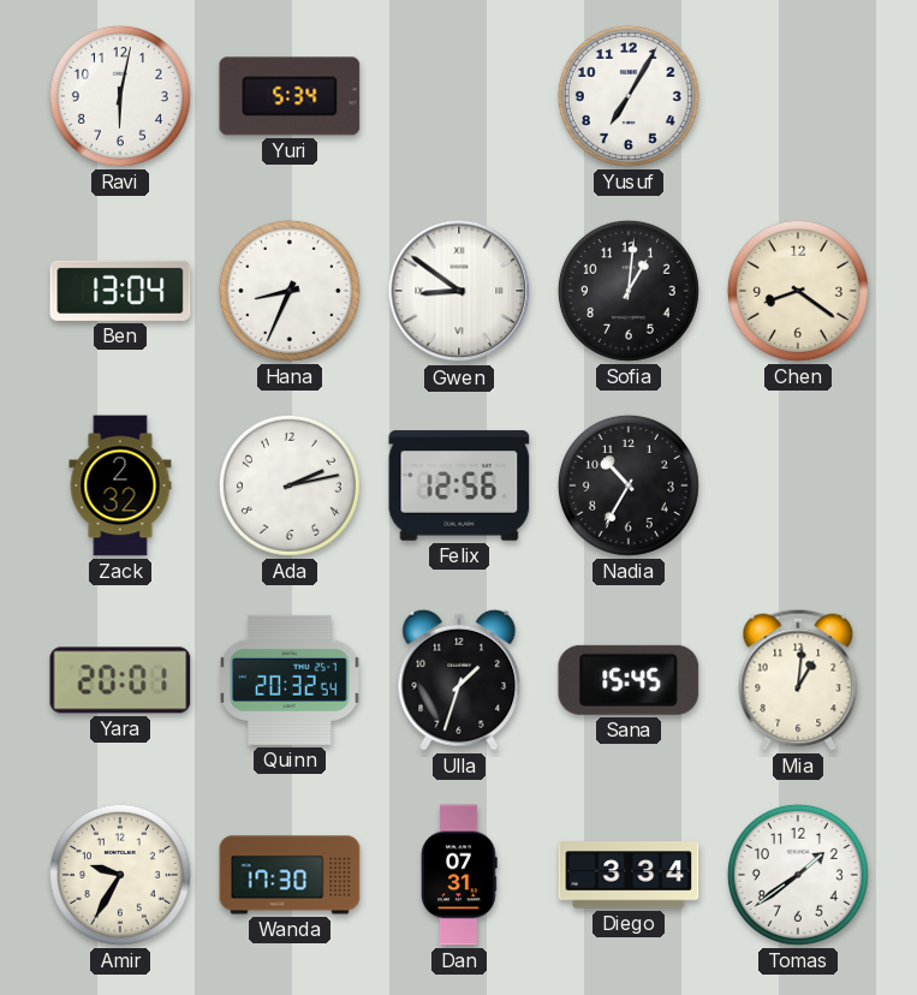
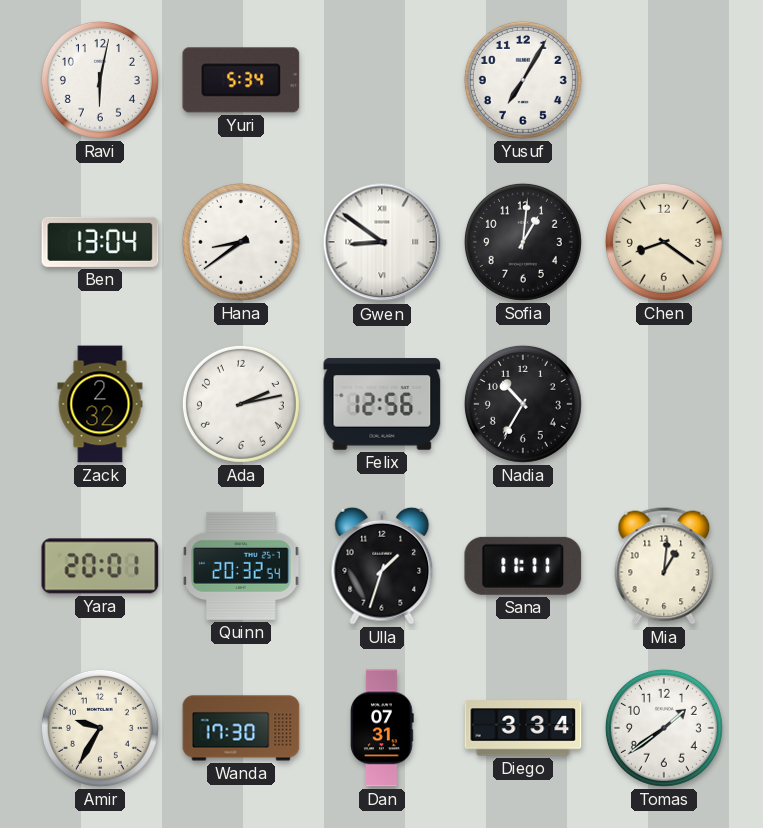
Hana: 8:34 -> 8:39 (241, 242)
Sana: 15:45 -> 11:11 (523, 566)
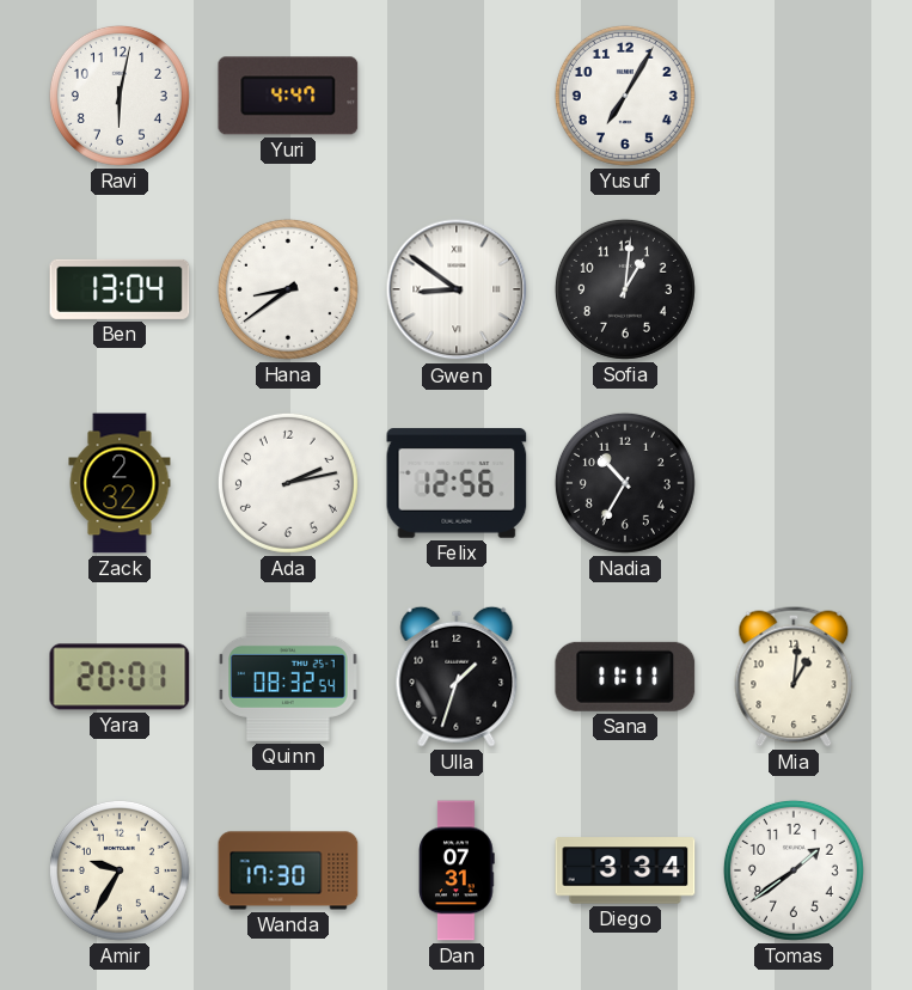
Yuri: 5:34 -> 4:47 (288, 96)
Chen: 8:21 -> none (664, 242)
Quinn: 20:32 -> 08:32 (288, 677)
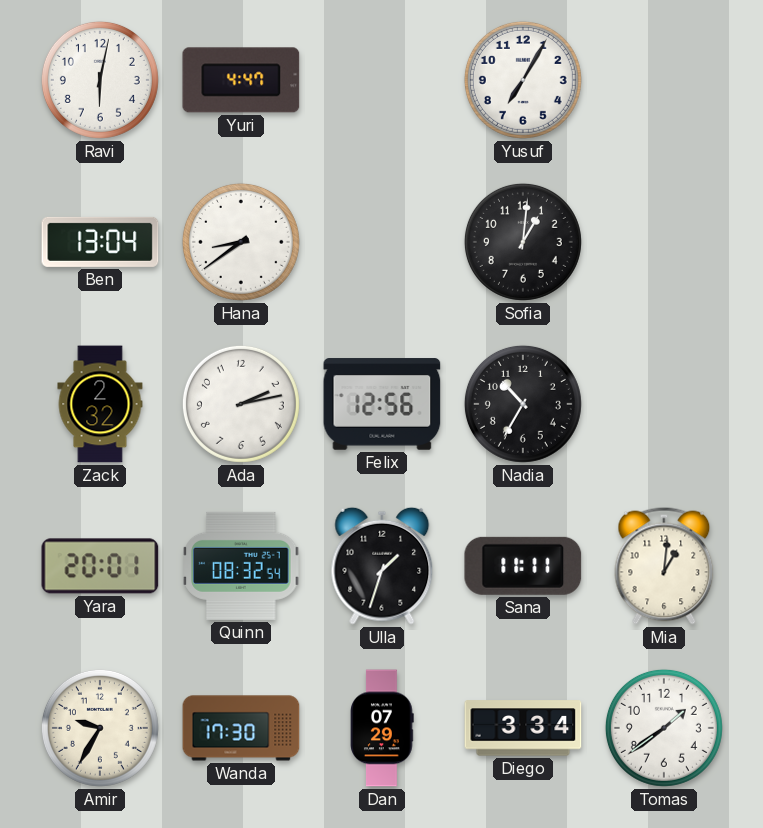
Gwen: 8:51 -> none (457, 289)
Dan: 07:31 -> 07:29 (382, 728)
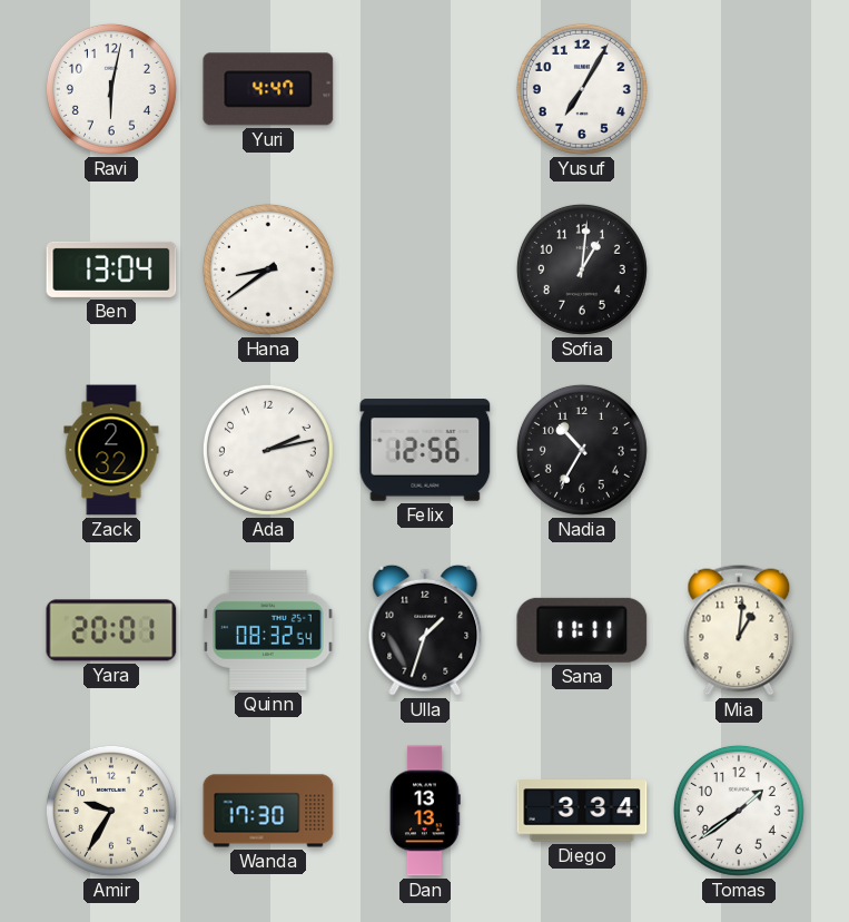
Dan: 07:29 -> 13:13 (425, 811)
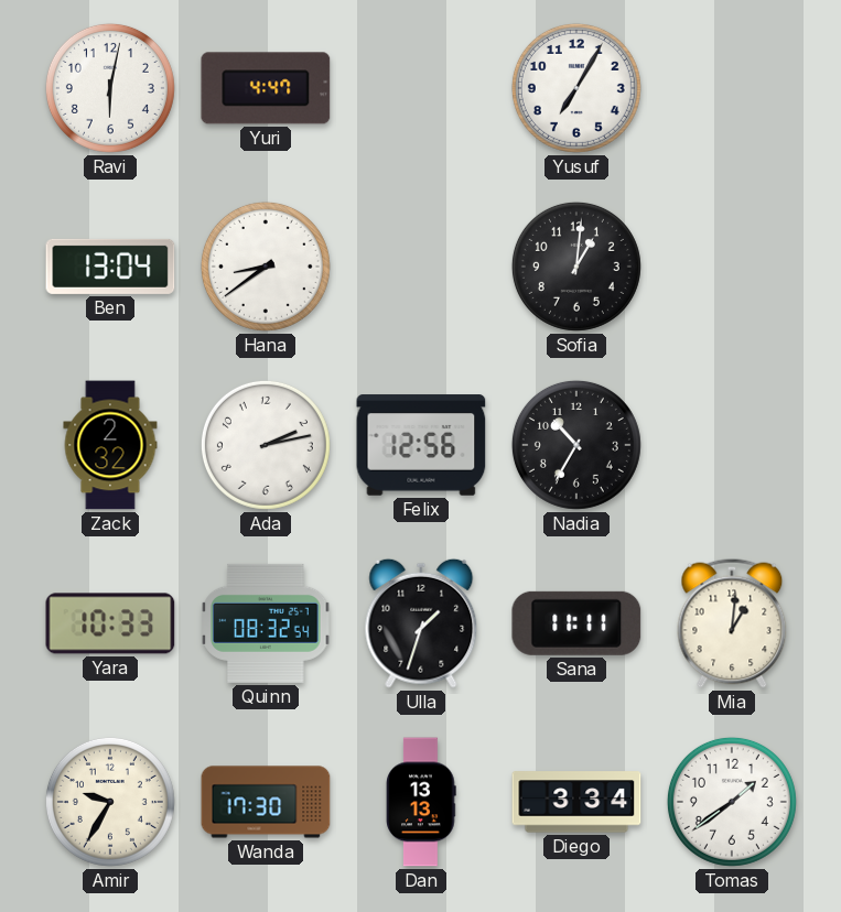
Yara: 20:01 -> 10:33 (110, 623)
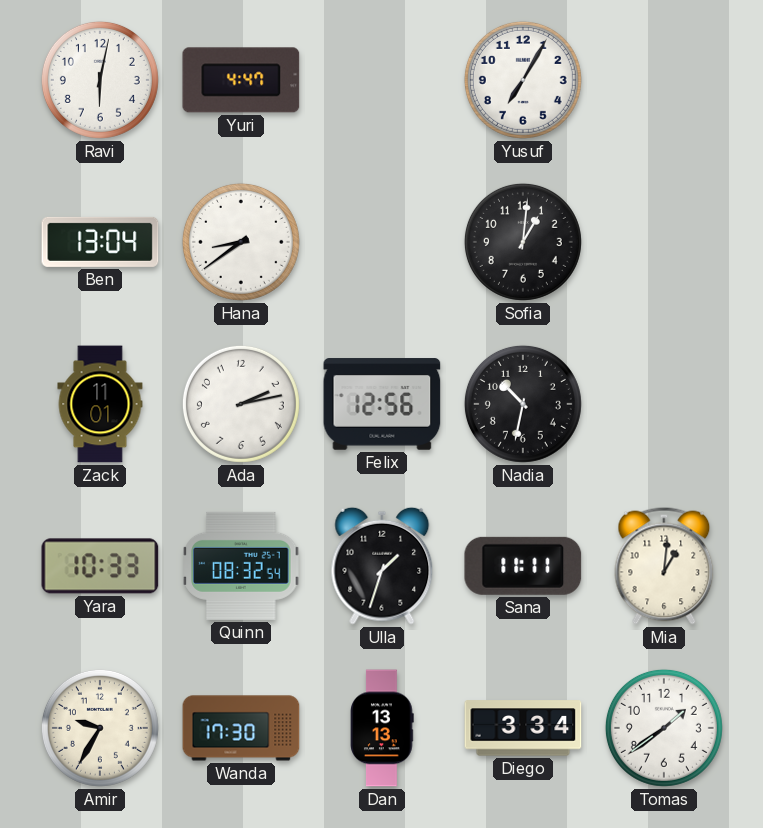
Zack: 2:32 -> 11:01 (100, 404)
Nadia: 10:35 -> 10:32 (523, 404)
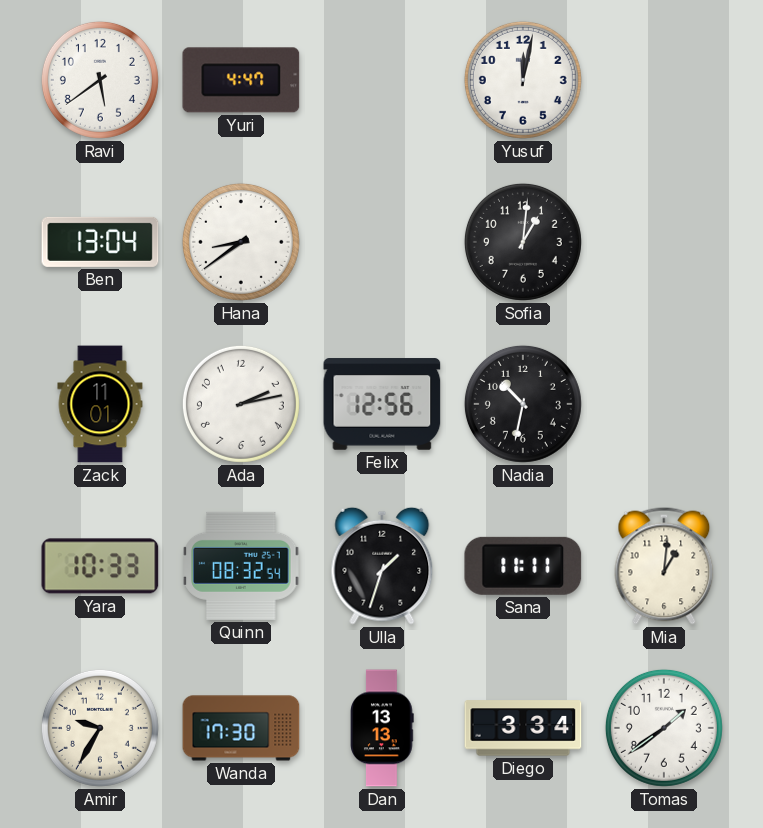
Ravi: 6:02 -> 5:39 (100, 80)
Yusuf: 7:05 -> 12:02 (523, 80)
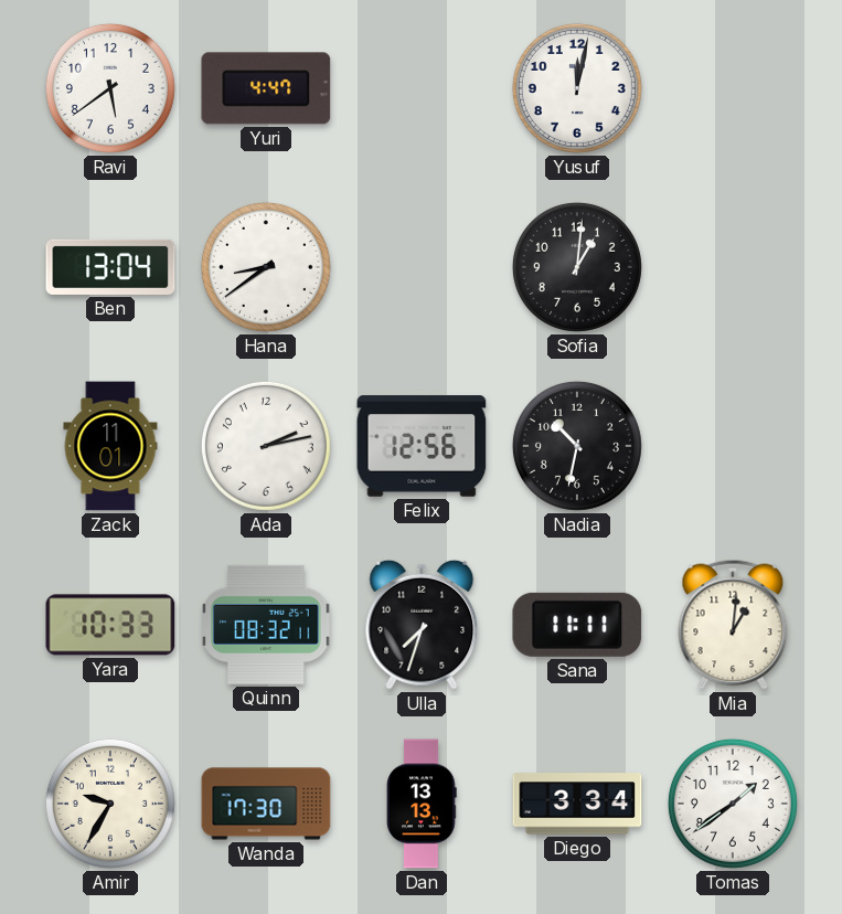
Quinn: 08:32:54 -> 08:32:11 (266, 625)
Ulla: 1:33 -> 7:33 (422, 625)
